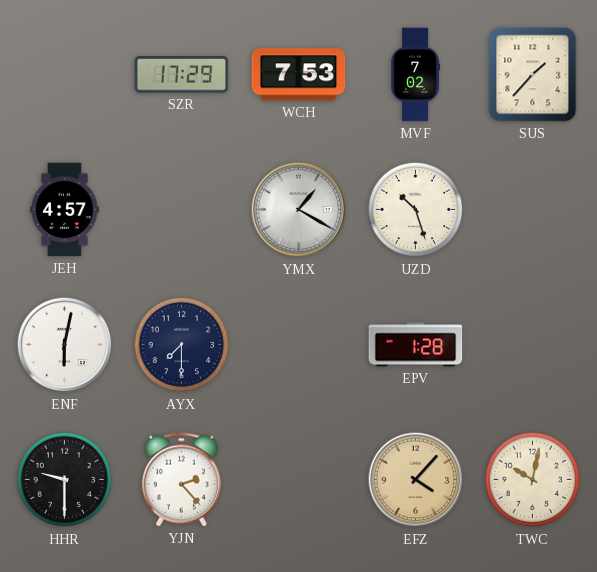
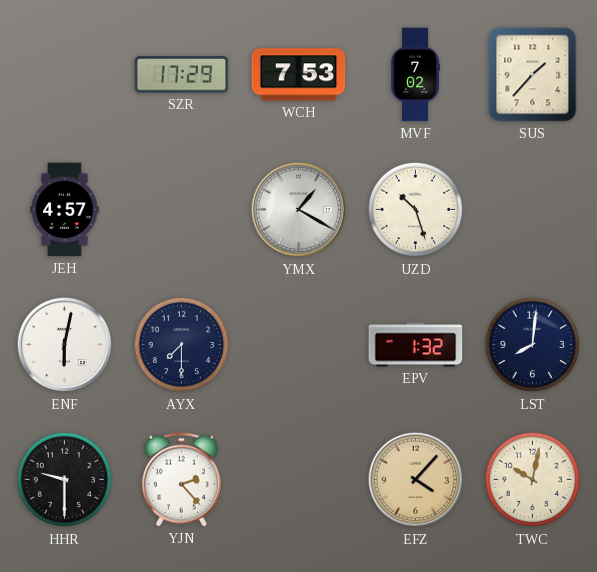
EPV: 1:28 -> 1:32 (416, 345)
LST: none -> 8:01 (533, 345)
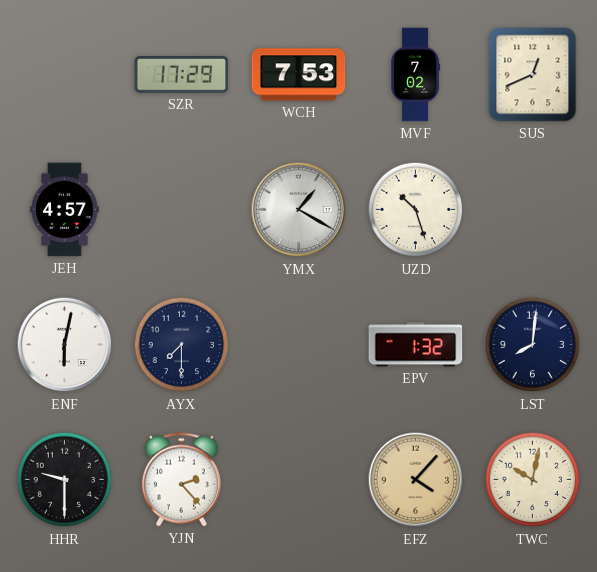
SUS: 1:37 -> 12:41 (533, 75)
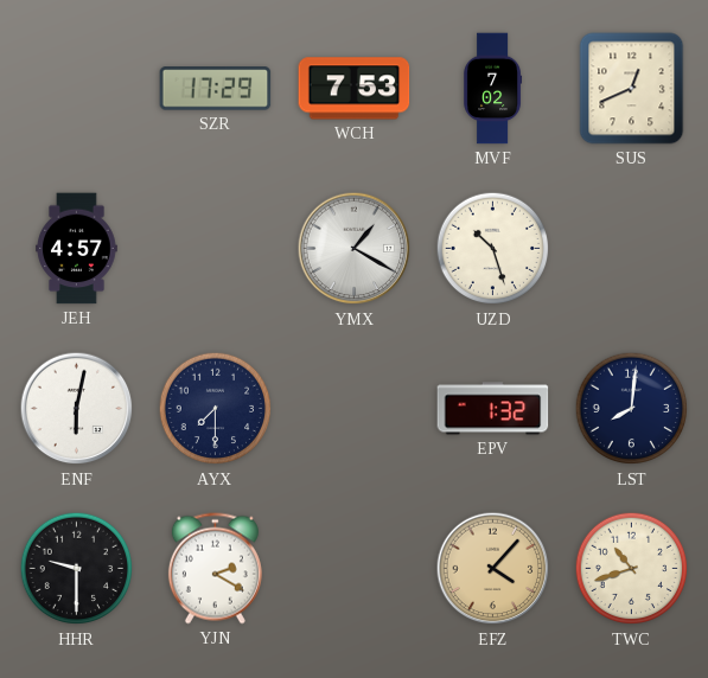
YJN: 2:23 -> 2:20 (215, 569)
TWC: 10:02 -> 10:42 (632, 569)
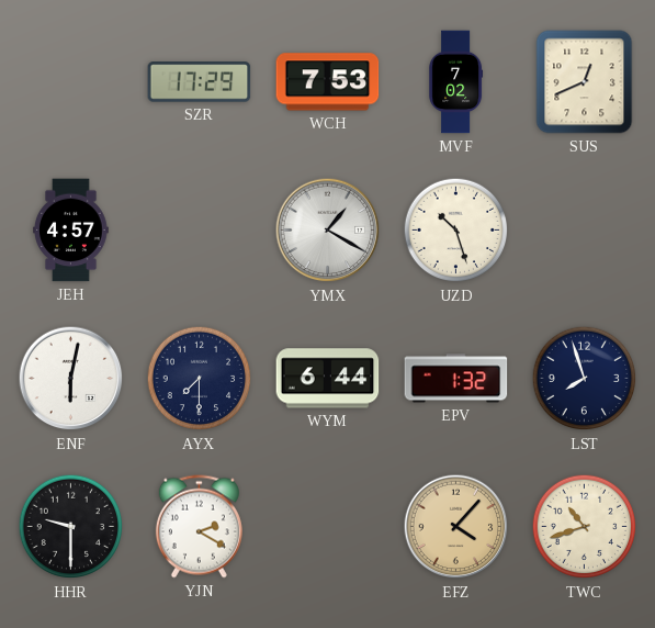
WYM: none -> 6:44 (328, 379)
LST: 8:01 -> 7:57 (585, 379)
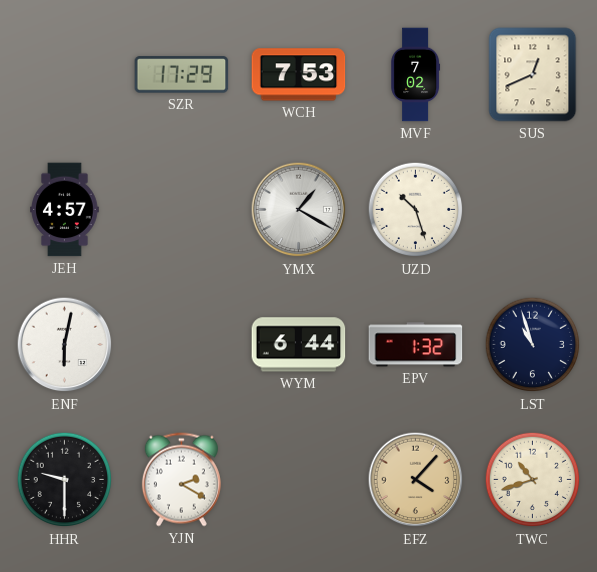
AYX: 7:30 -> none (200, 379)
LST: 7:57 -> 10:57 (533, 345)
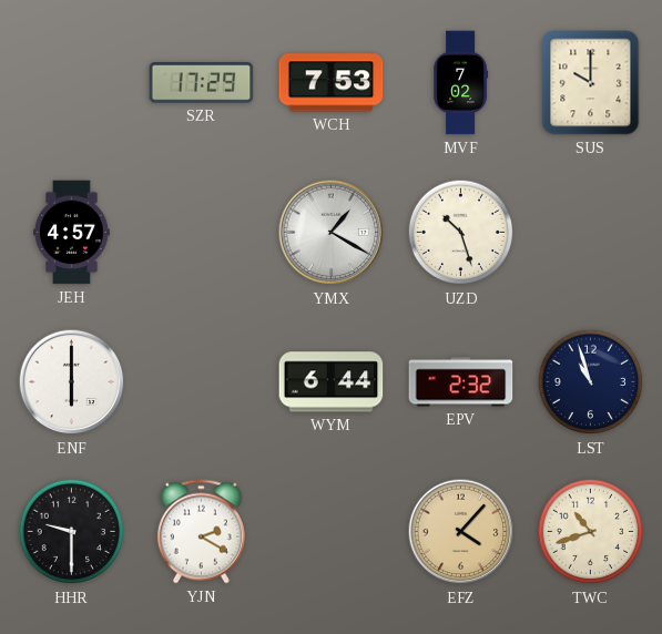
SUS: 12:41 -> 10:00 (591, 83)
ENF: 6:02 -> 6:00 (72, 382)
EPV: 1:32 -> 2:32 (461, 382)
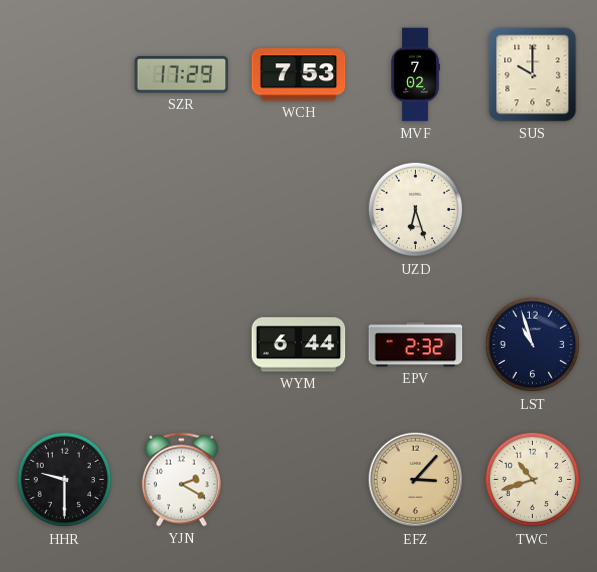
JEH: 4:57 -> none (72, 233)
YMX: 1:20 -> none (332, 233)
UZD: 10:27 -> 6:27 (416, 210)
ENF: 6:00 -> none (72, 382)
EFZ: 4:07 -> 3:07 (416, 480)
